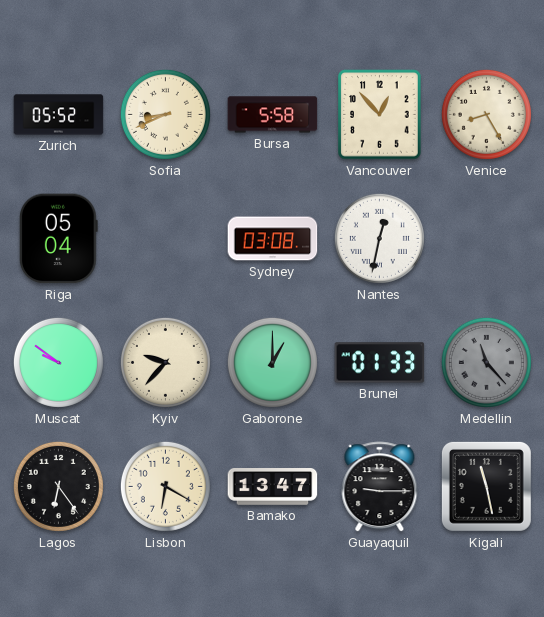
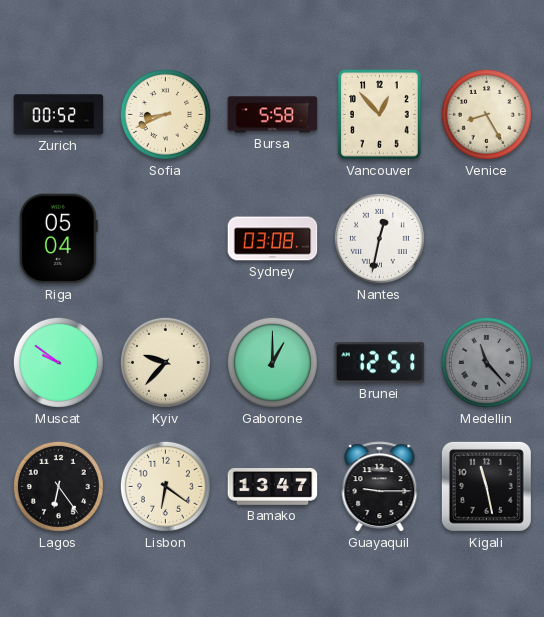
Zurich: 05:52 -> 00:52 (59, 115)
Brunei: 01:33 -> 12:51 (380, 363)
Lisbon: 6:20 -> 6:21 (165, 486)
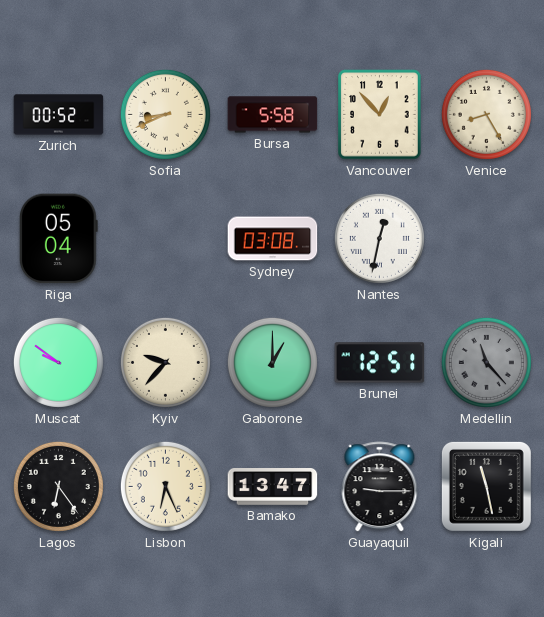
Lisbon: 6:21 -> 6:26 (165, 486)
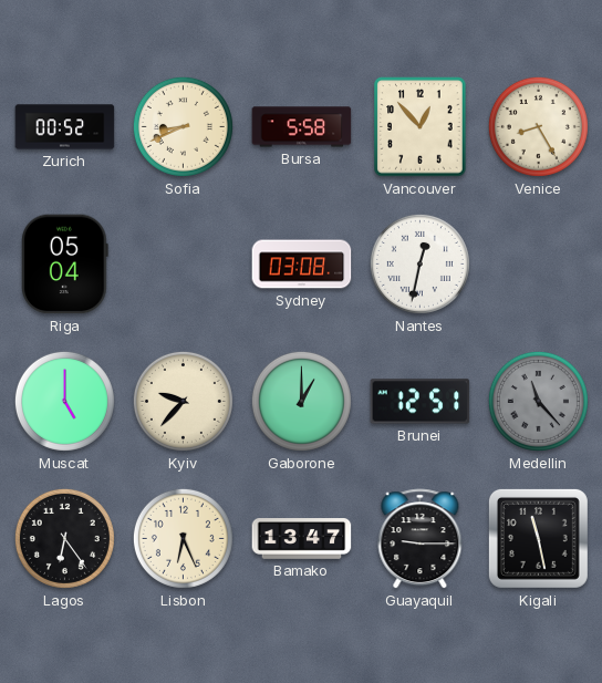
Muscat: 9:51 -> 5:00 (64, 401)
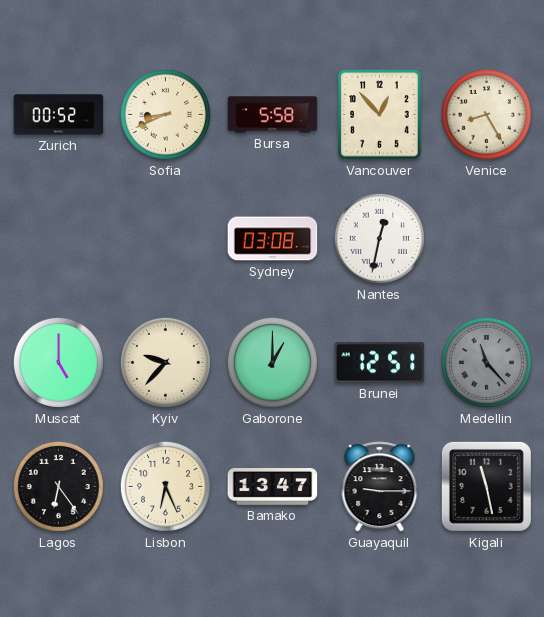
Riga: 05:04 -> none (65, 265)
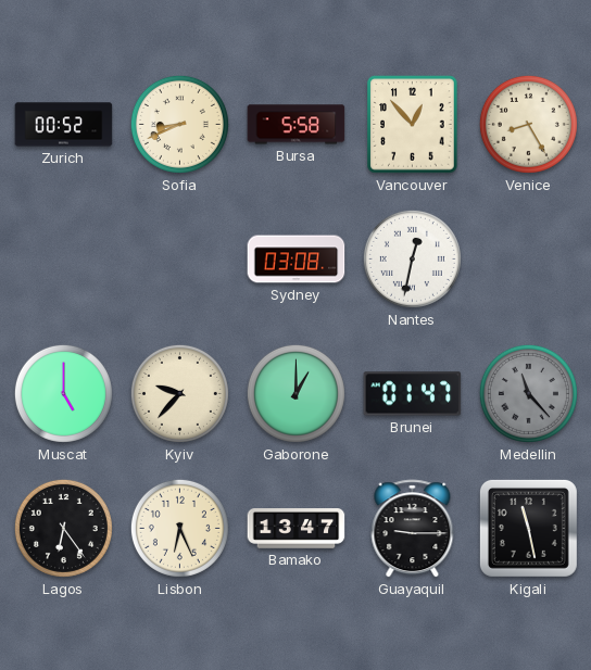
Brunei: 12:51 -> 01:47 (413, 394)
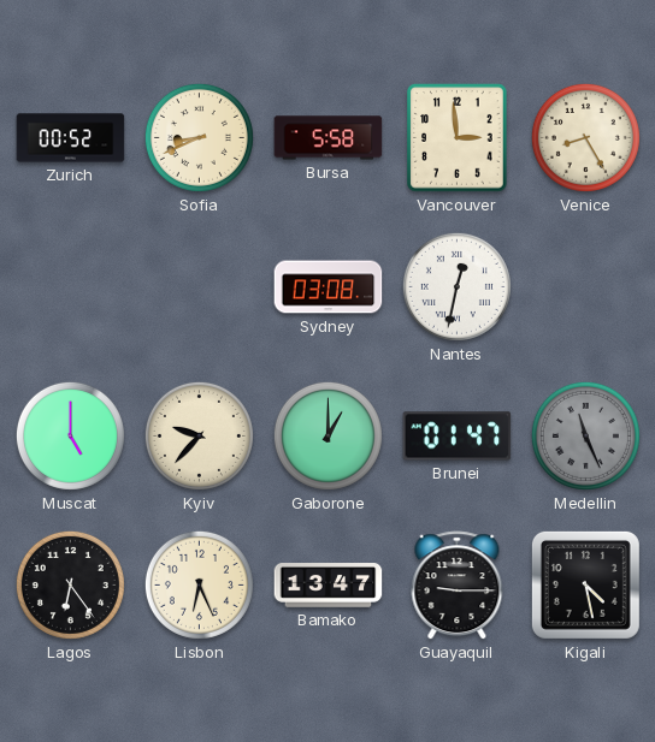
Vancouver: 12:53 -> 2:59 (458, 138)
Medellin: 11:23 -> 11:26 (585, 435)
Kigali: 11:28 -> 4:28 (585, 584)
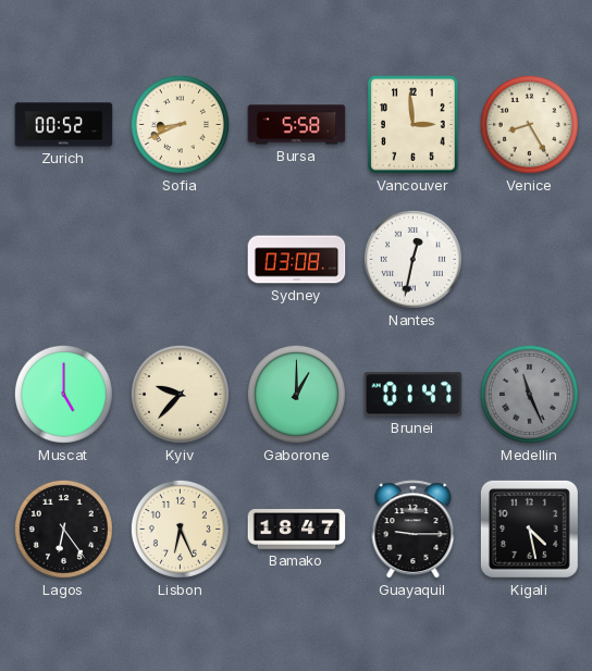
Bamako: 13:47 -> 18:47 (297, 530)
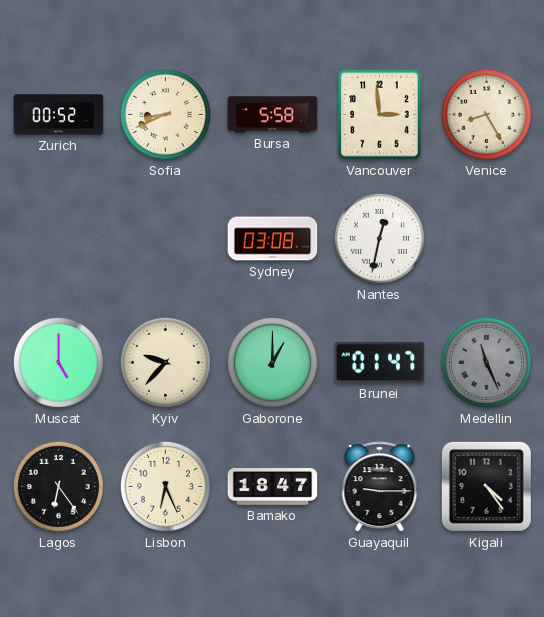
Kigali: 4:28 -> 4:24 (486, 486)
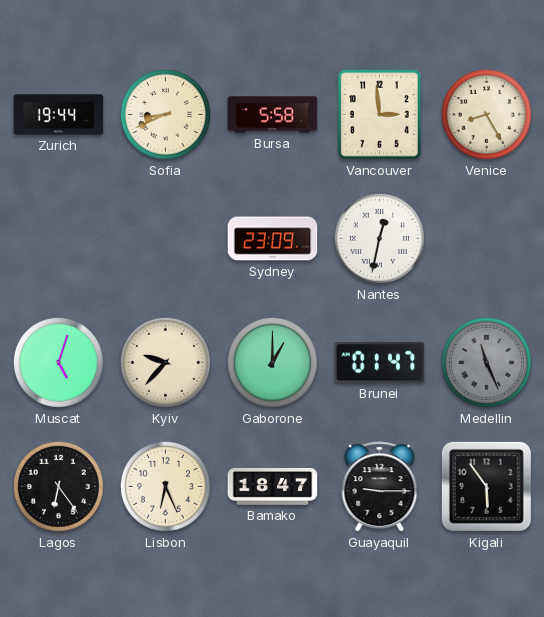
Zurich: 00:52 -> 19:44 (59, 115)
Sydney: 03:08 -> 23:09 (273, 239)
Muscat: 5:00 -> 5:03 (58, 362)
Kigali: 4:24 -> 5:54 (486, 486)
